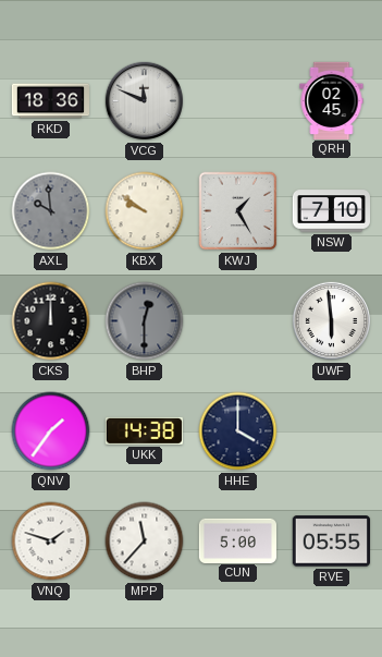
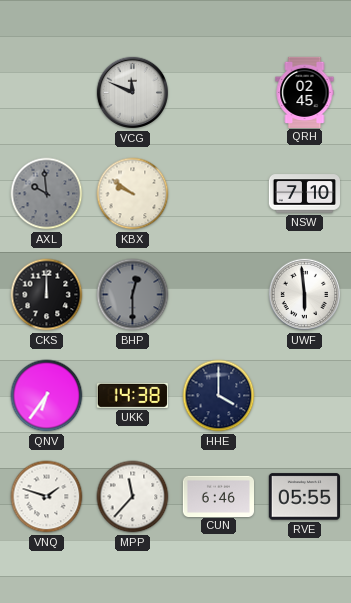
RKD: 18:36 -> none (50, 101)
KWJ: 1:25 -> none (238, 211)
QNV: 1:36 -> 6:36 (47, 396)
CUN: 5:00 -> 6:46 (218, 496)
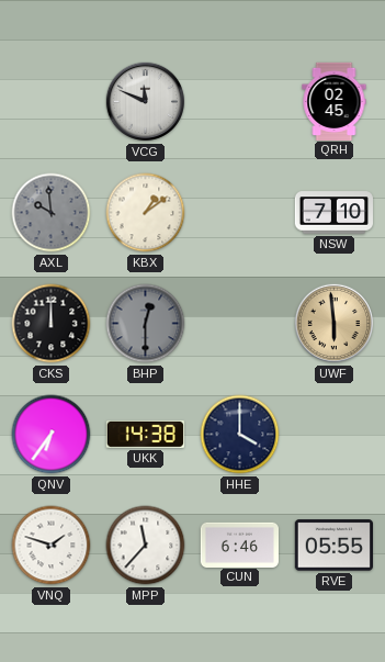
KBX: 9:51 -> 1:09 (146, 213)
UWF dial: white -> champagne (335, 324)
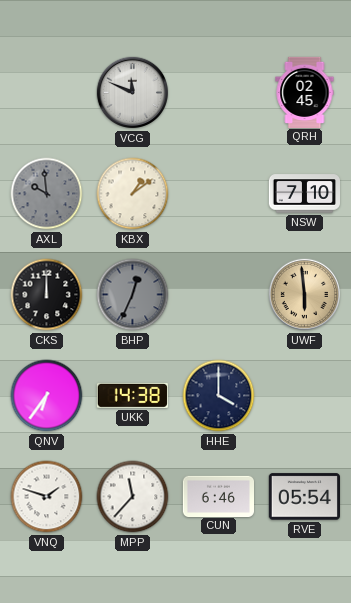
BHP: 12:30 -> 12:34 (133, 295)
RVE: 05:55 -> 05:54 (304, 497)
